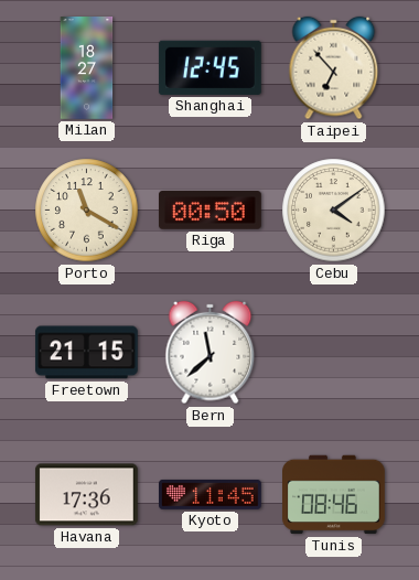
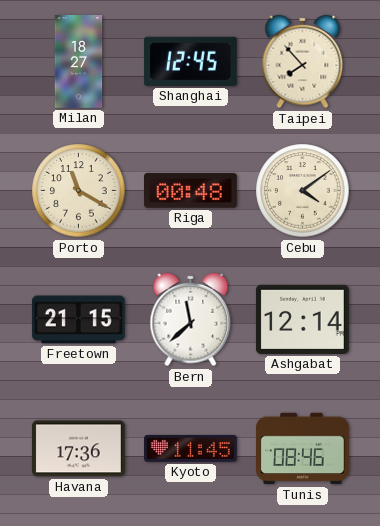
Taipei: 6:53 -> 7:53 (303, 62)
Riga: 00:50 -> 00:48 (191, 191)
Ashgabat: none -> 12:14 (302, 319)
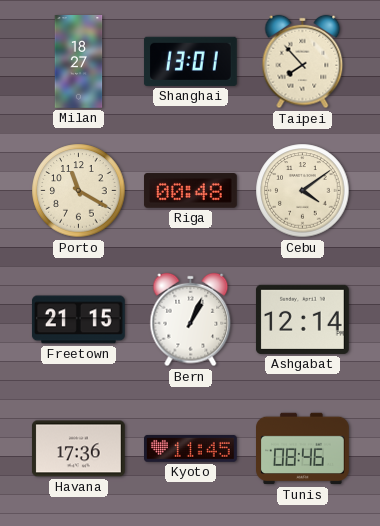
Shanghai: 12:45 -> 13:01 (190, 61)
Bern: 11:38 -> 1:04 (191, 320)
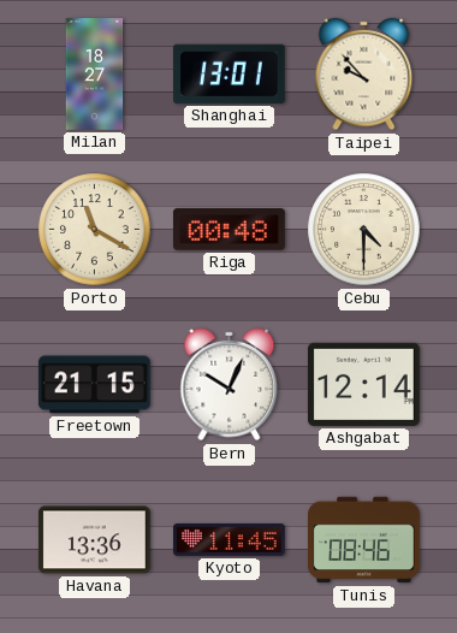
Taipei: 7:53 -> 9:53 (364, 75)
Cebu: 4:09 -> 4:30 (364, 230)
Bern: 1:04 -> 10:04 (230, 385)
Havana: 17:36 -> 13:36 (94, 540)
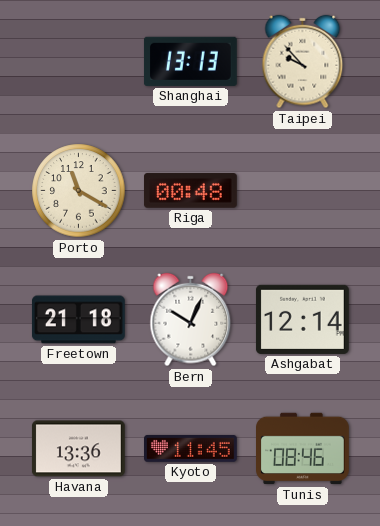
Milan: 18:27 -> none (95, 75)
Shanghai: 13:01 -> 13:13 (190, 61)
Cebu: 4:30 -> none (364, 230)
Freetown: 21:15 -> 21:18 (78, 320)
